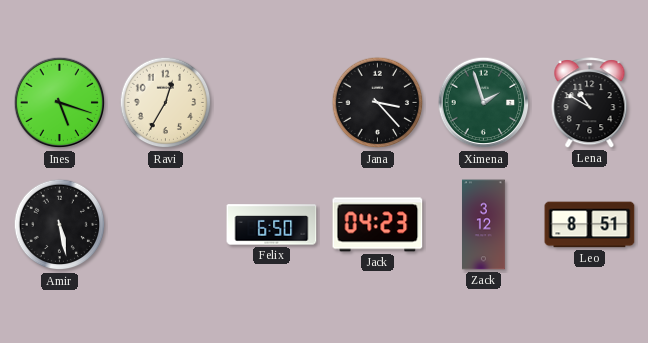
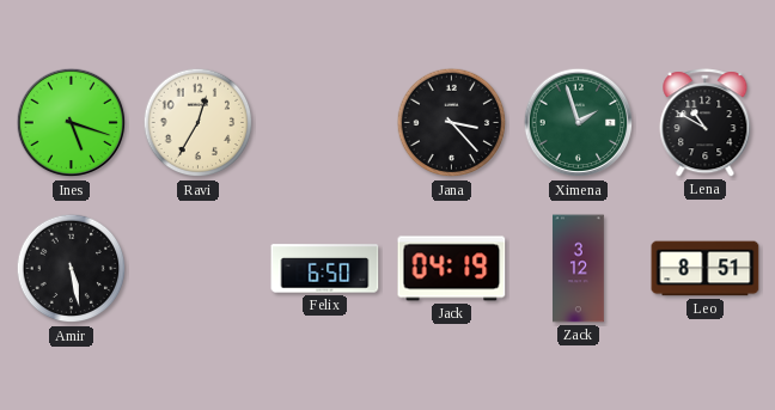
Jack: 04:23 -> 04:19 (452, 269)
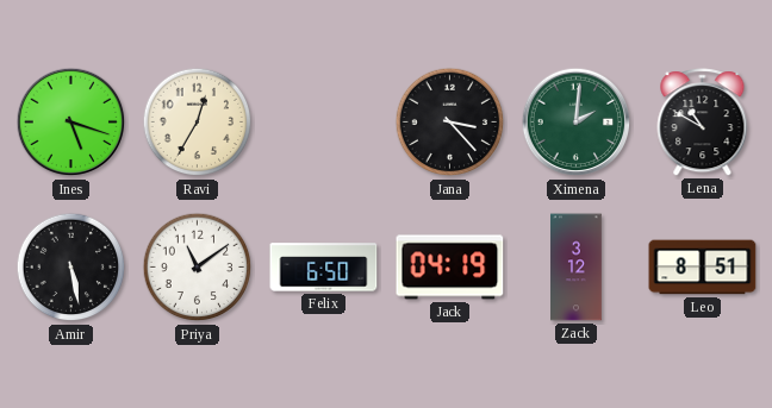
Ximena: 1:57 -> 2:01 (577, 123)
Priya: none -> 11:09 (198, 268)
